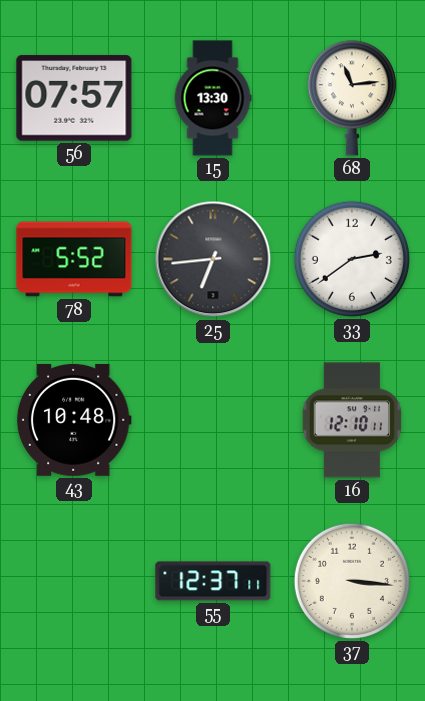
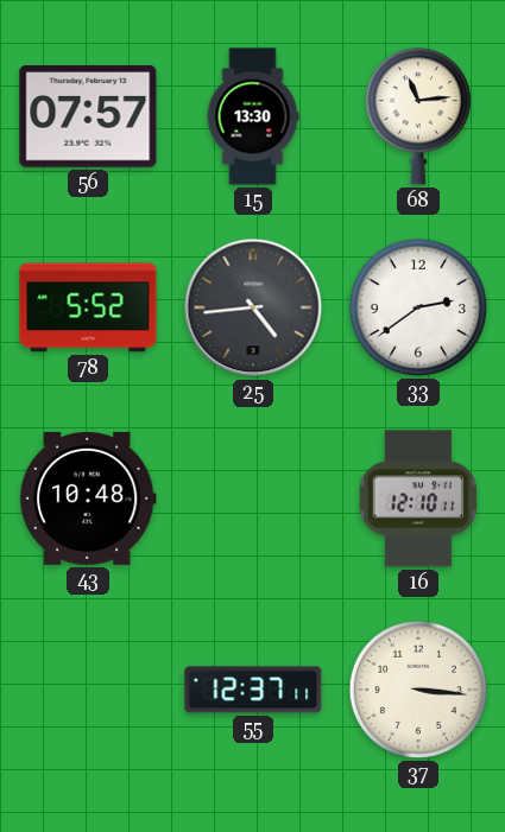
25: 6:44 -> 4:44 (253, 307)
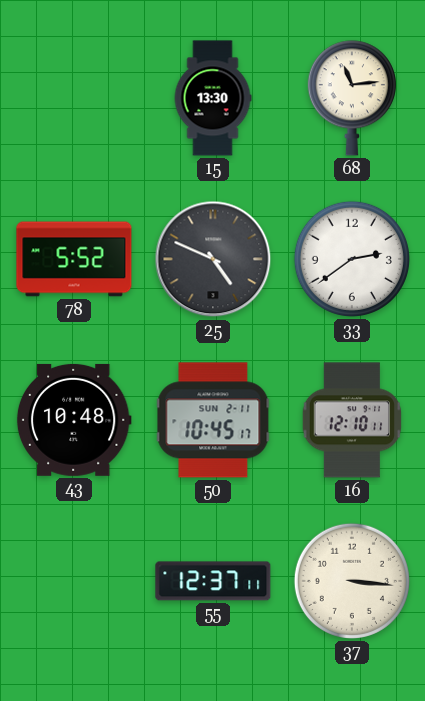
56: 07:57 -> none (88, 116)
25: 4:44 -> 4:49 (213, 259)
50: none -> 10:45 (213, 420)
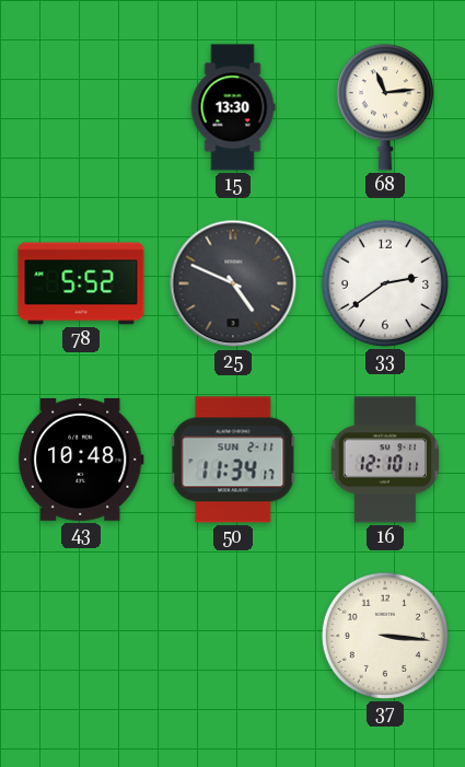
50: 10:45 -> 11:34 (233, 460)
55: 12:37 -> none (213, 581)
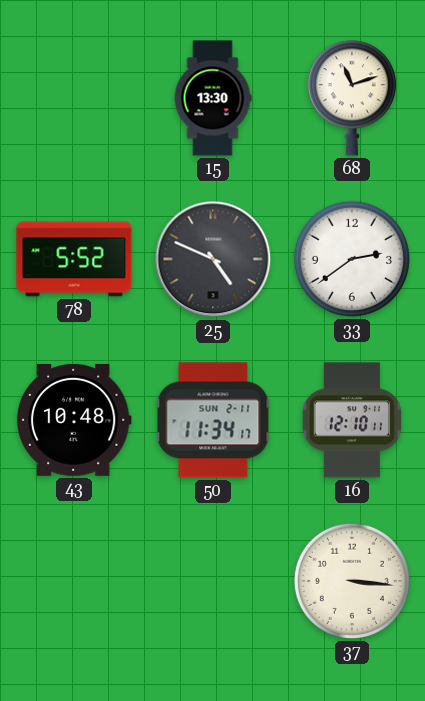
68: 11:14 -> 11:12 (352, 98)
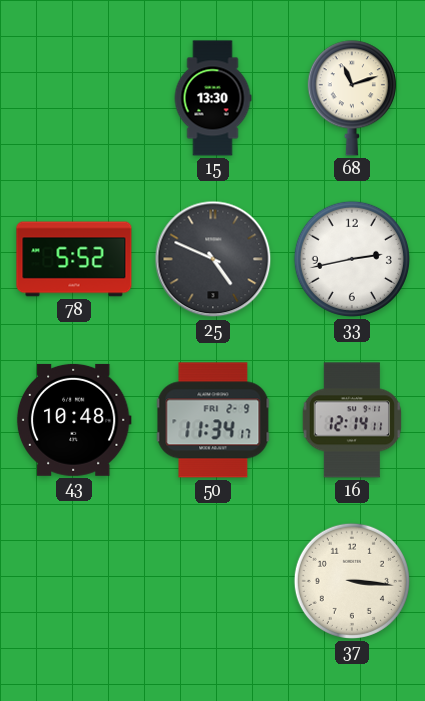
33: 2:39 -> 2:43 (352, 259)
50 date: SUN 2-11 -> FRI 2-9 (213, 420)
16: 12:10 -> 12:14 (352, 420)
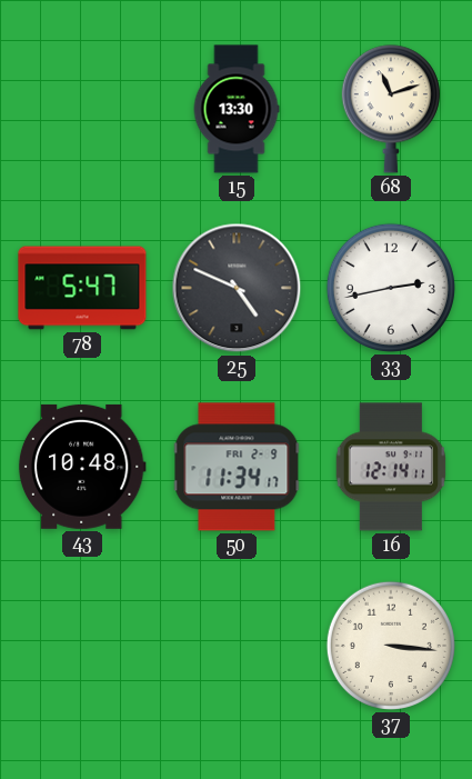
78: 5:52 -> 5:47 (82, 288)
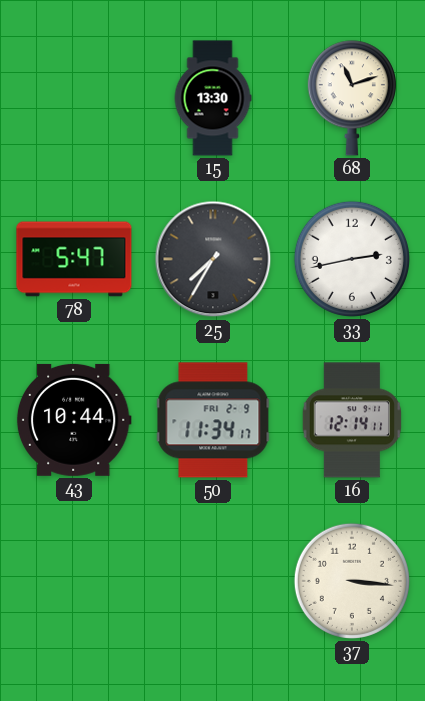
25: 4:49 -> 7:35 (213, 259)
43: 10:48 -> 10:44 (74, 420)
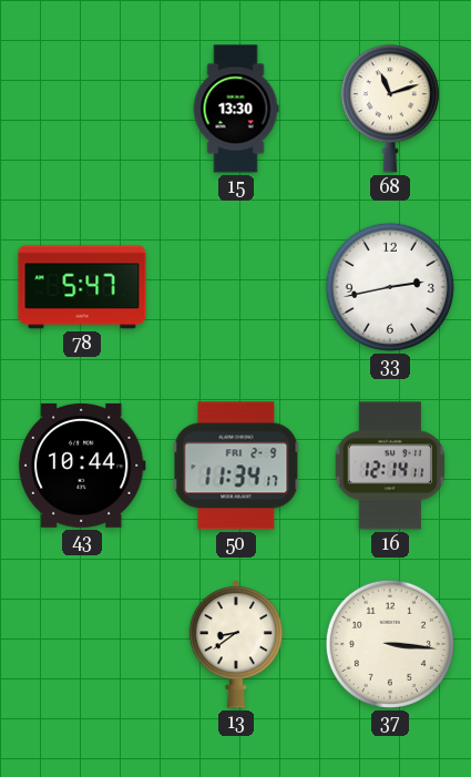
25: 7:35 -> none (213, 259)
13: none -> 8:39 (236, 645)
